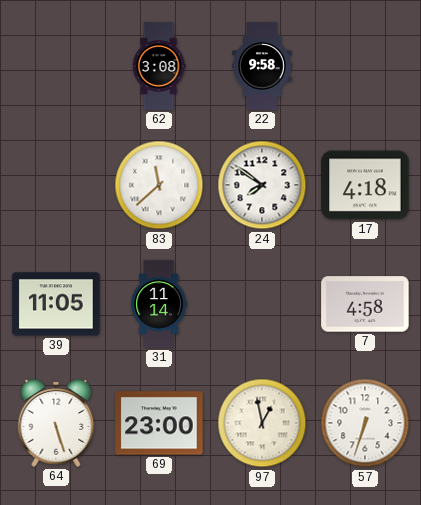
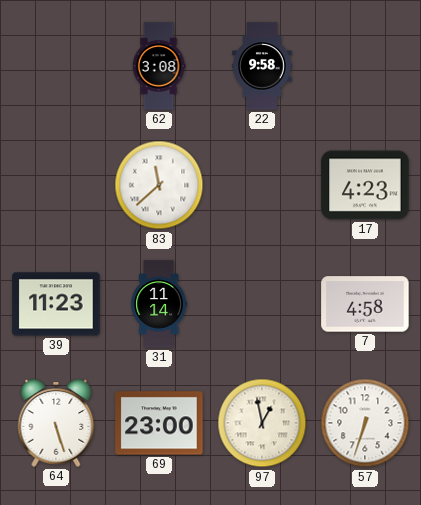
24: 7:51 -> none (262, 185)
17: 4:18 -> 4:23 (365, 185)
39: 11:05 -> 11:23 (56, 304)
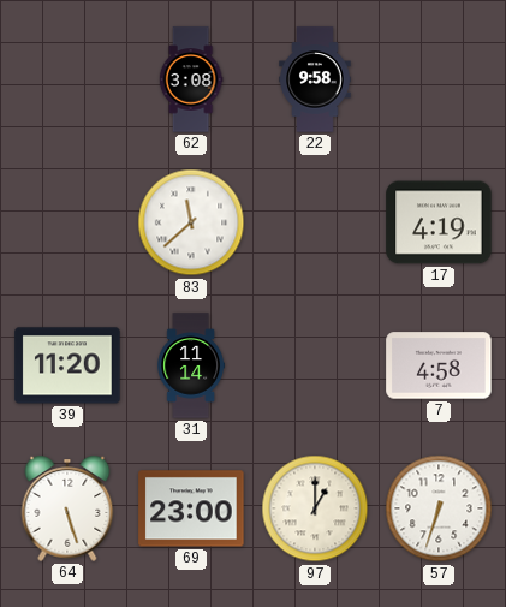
17: 4:23 -> 4:19 (439, 222)
39: 11:23 -> 11:20 (67, 365)
97: 12:58 -> 1:00 (315, 508)
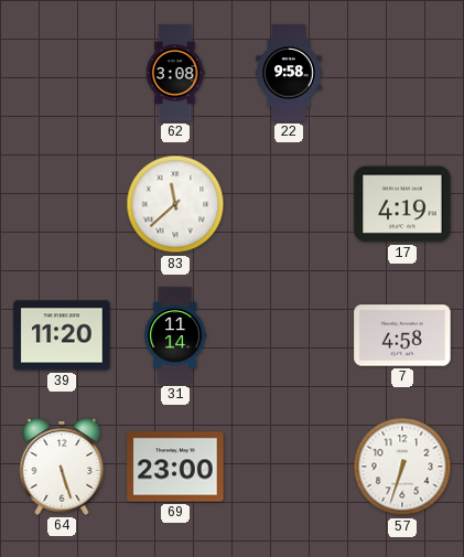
97: 1:00 -> none (315, 508)
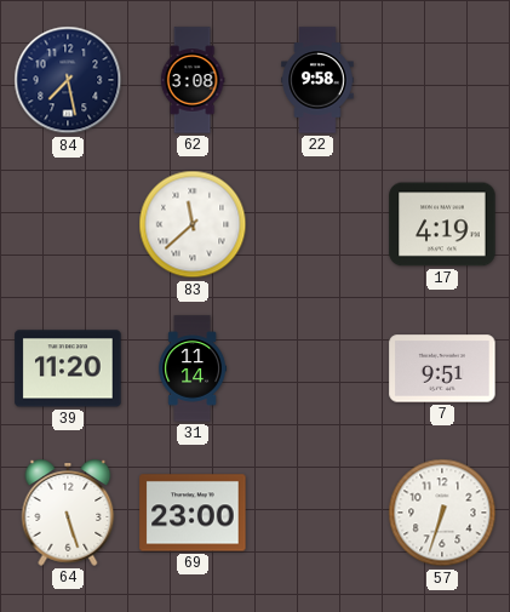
84: none -> 7:28 (68, 80)
7: 4:58 -> 9:51 (442, 368)
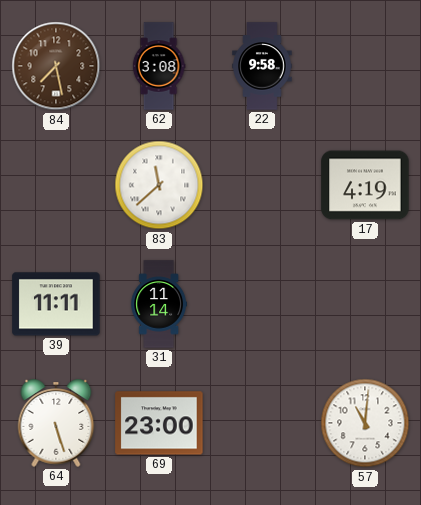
84 dial: navy -> brown (56, 66)
39: 11:20 -> 11:11 (56, 304)
7: 9:51 -> none (442, 368)
57: 6:33 -> 11:01 (365, 423)
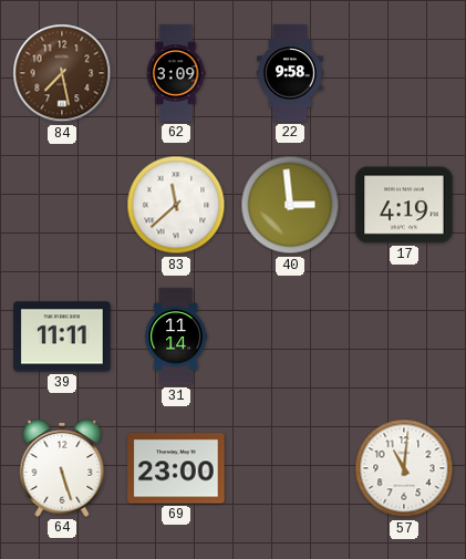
62: 3:08 -> 3:09 (176, 73)
40: none -> 2:59 (290, 205)
